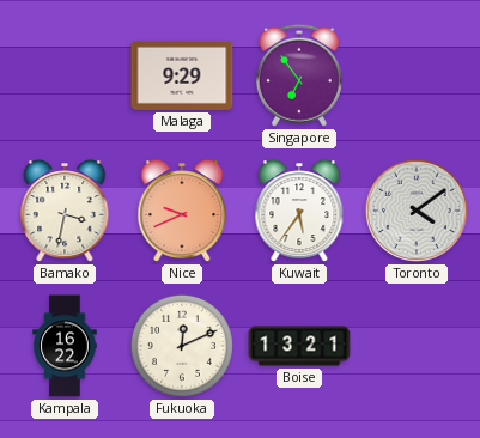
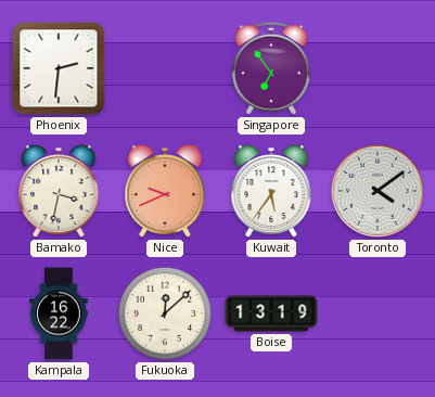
Phoenix: none -> 2:31 (59, 68)
Malaga: 9:29 -> none (182, 75)
Fukuoka: 12:11 -> 12:08 (165, 313)
Boise: 13:21 -> 13:19 (271, 313)
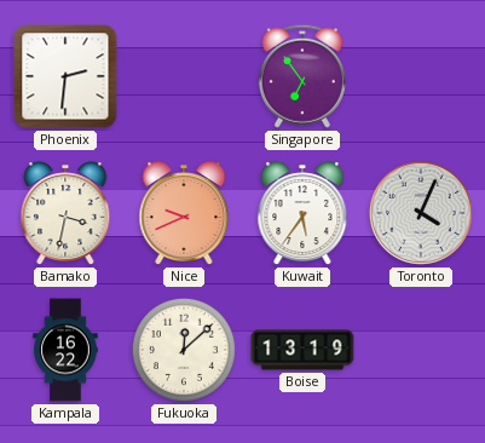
Toronto: 4:09 -> 4:04 (421, 213)
